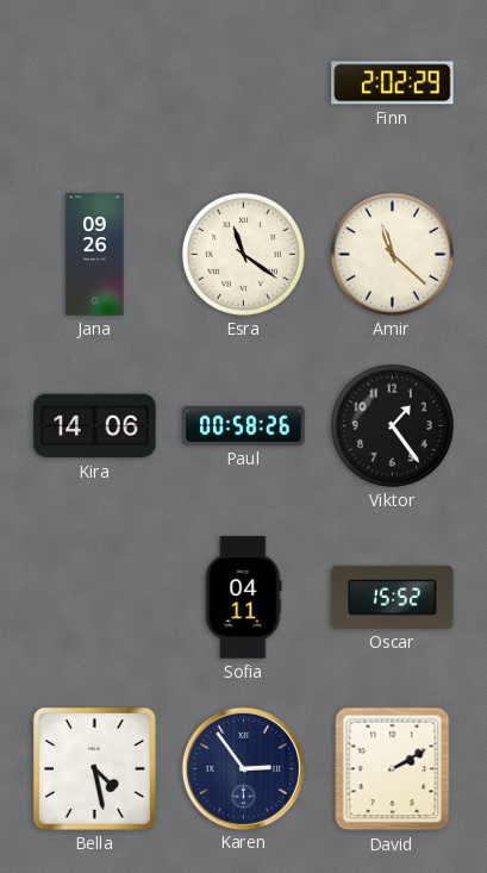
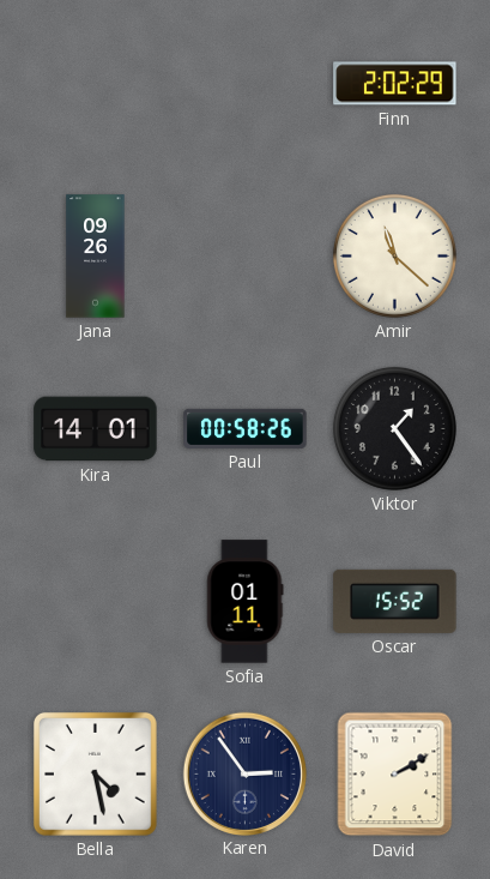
Esra: 11:21 -> none (243, 254)
Kira: 14:06 -> 14:01 (96, 429)
Sofia: 04:11 -> 01:11 (246, 602)
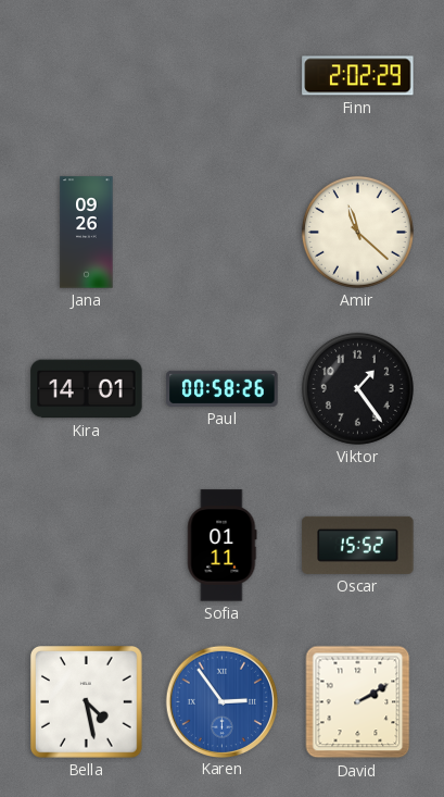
Karen dial: navy -> blue (221, 701)
